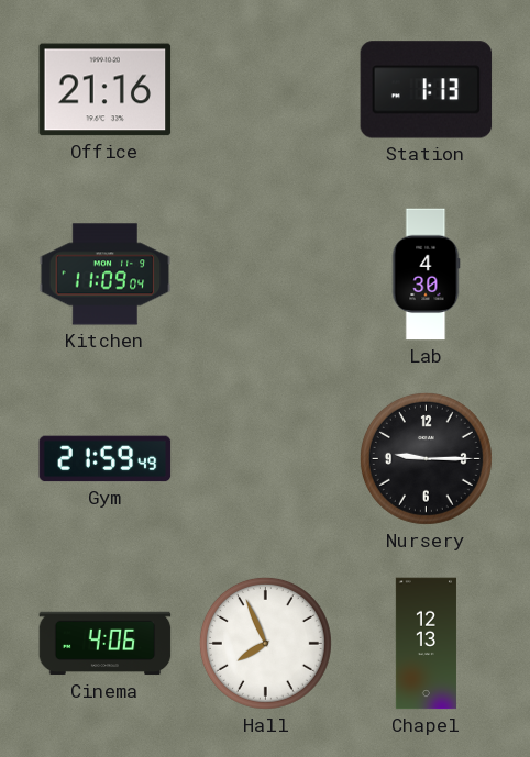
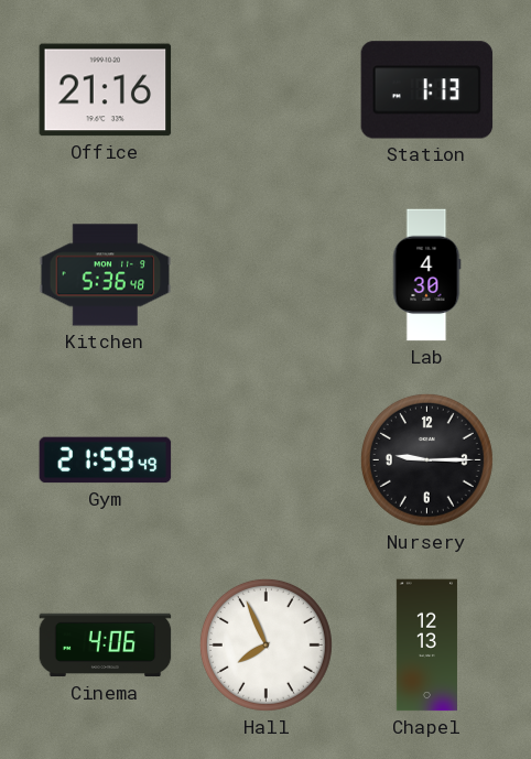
Kitchen: 11:09 -> 5:36 (106, 275)
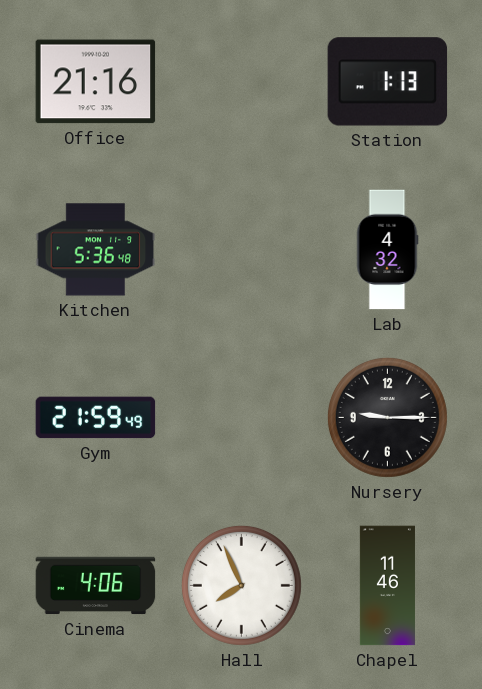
Lab: 4:30 -> 4:32 (387, 250)
Chapel: 12:13 -> 11:46 (387, 586)
